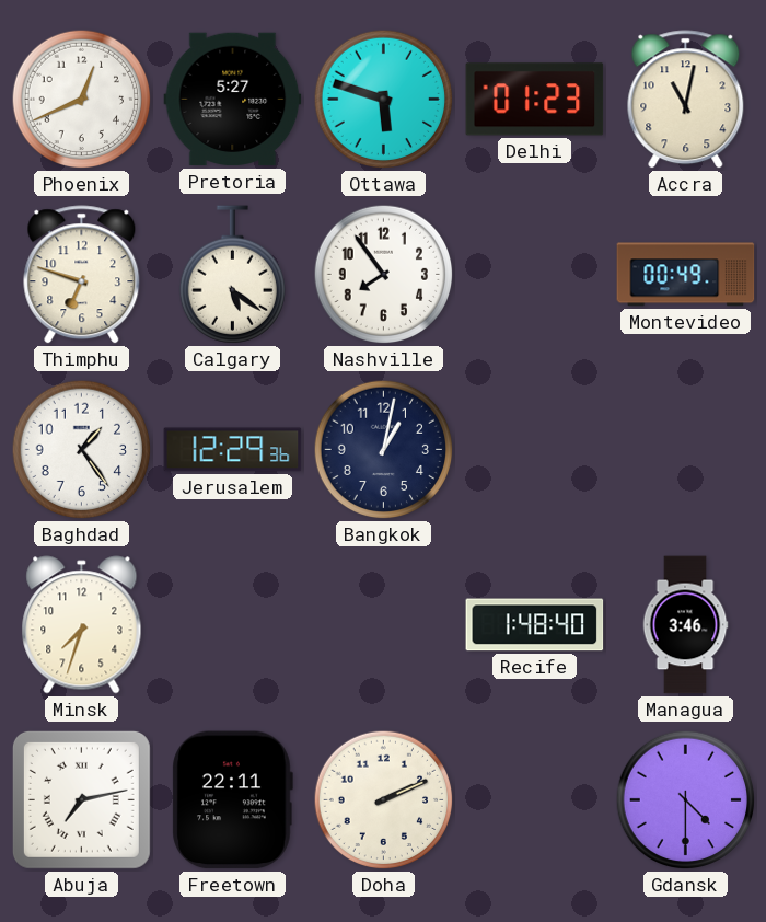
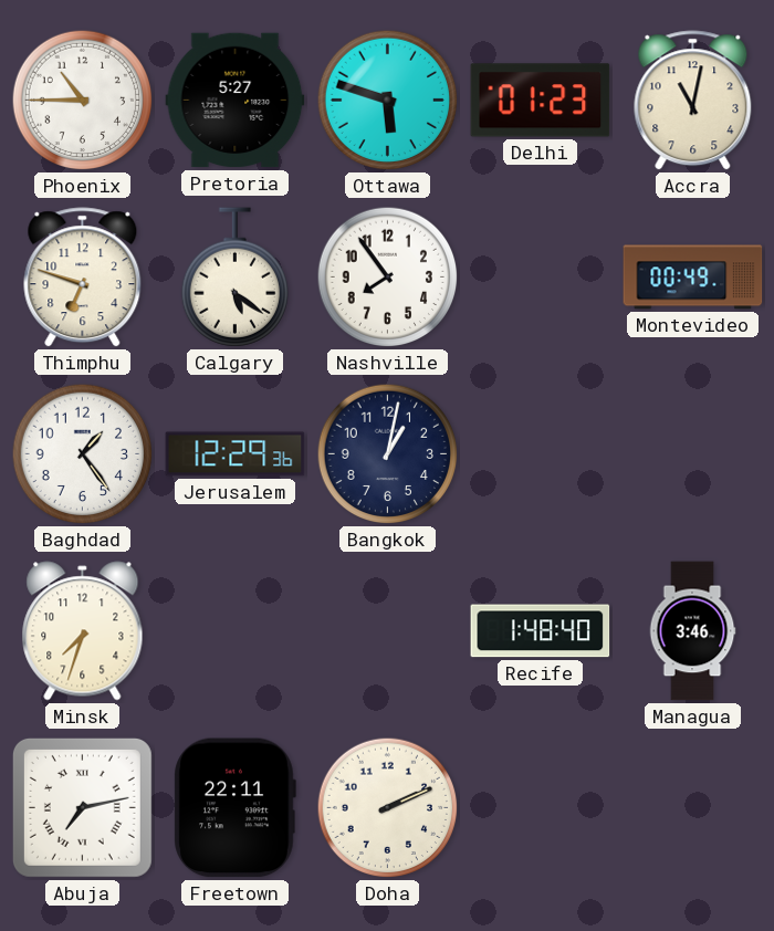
Phoenix: 12:41 -> 10:45 (83, 101)
Gdansk: 4:30 -> none (686, 800)
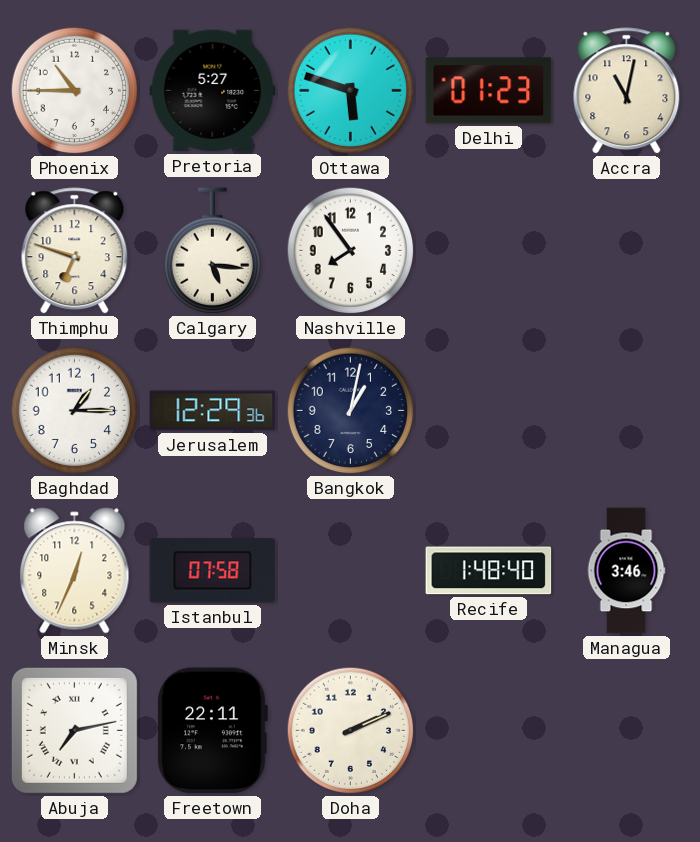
Calgary: 5:21 -> 5:16 (212, 251)
Montevideo: 00:49 -> none (693, 278)
Baghdad: 1:24 -> 1:15 (75, 411)
Minsk: 7:33 -> 12:34 (75, 571)
Istanbul: none -> 07:58 (213, 571)
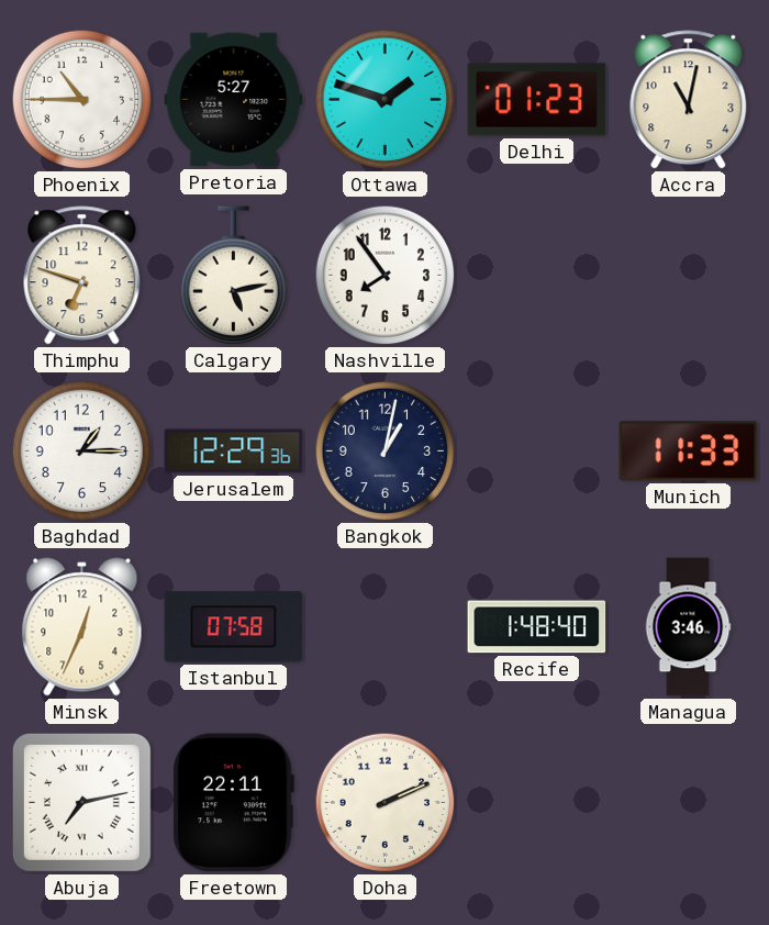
Ottawa: 5:48 -> 1:48 (386, 100)
Calgary: 5:16 -> 5:13 (233, 276)
Munich: none -> 11:33 (689, 452)
